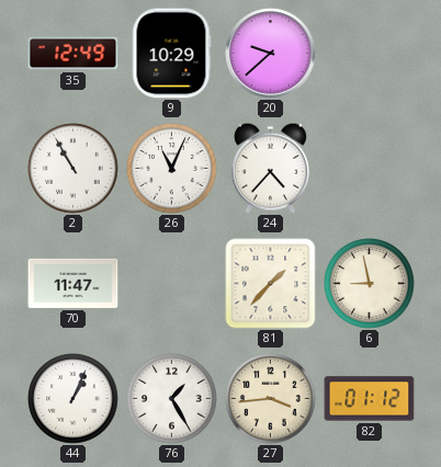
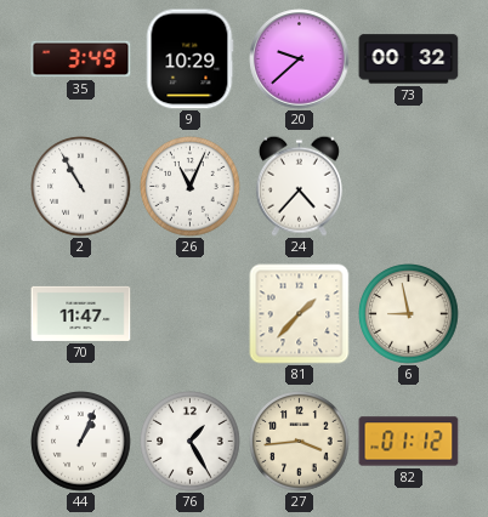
35: 12:49 -> 3:49 (81, 59)
73: none -> 00:32 (409, 59)
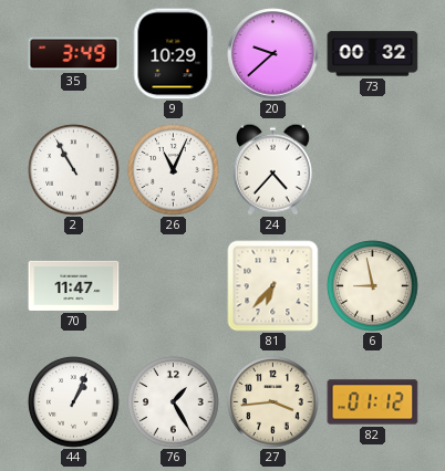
81: 1:37 -> 6:37 (273, 286)
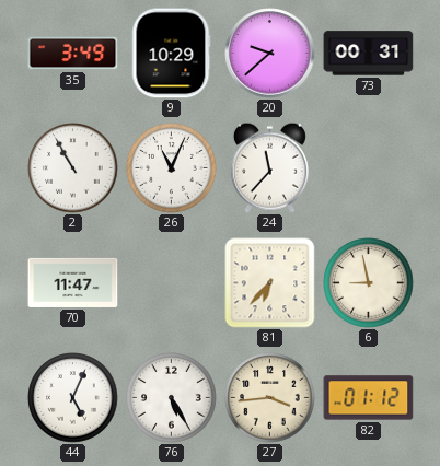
73: 00:32 -> 00:31 (369, 54)
24: 4:37 -> 11:37 (269, 167)
44: 1:04 -> 5:04 (73, 398)
76: 1:25 -> 5:25 (172, 398)
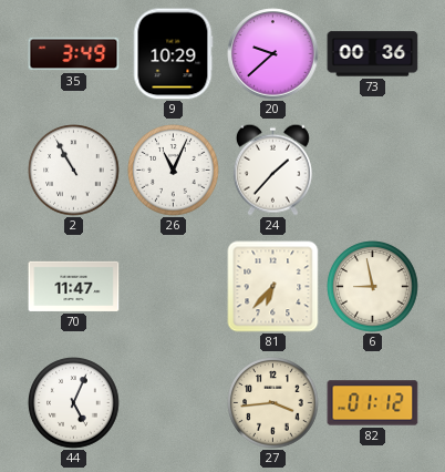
73: 00:31 -> 00:36 (373, 54)
24: 11:37 -> 1:37 (272, 170)
76: 5:25 -> none (172, 398)
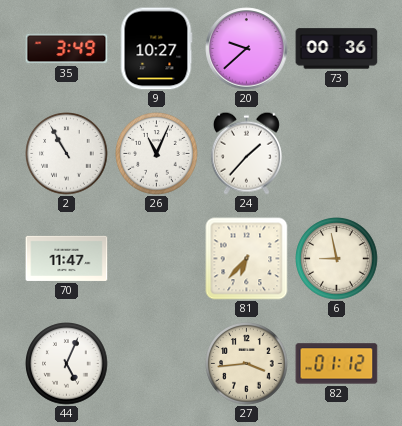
9: 10:29 -> 10:27 (156, 49)
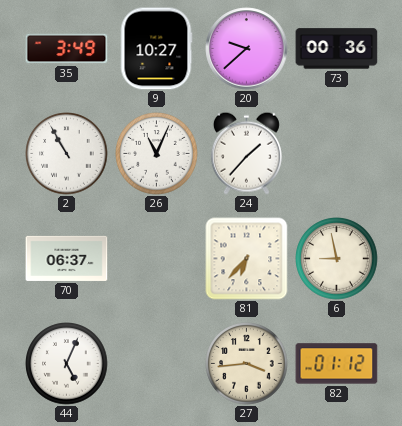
70: 11:47 -> 06:37 (67, 258)
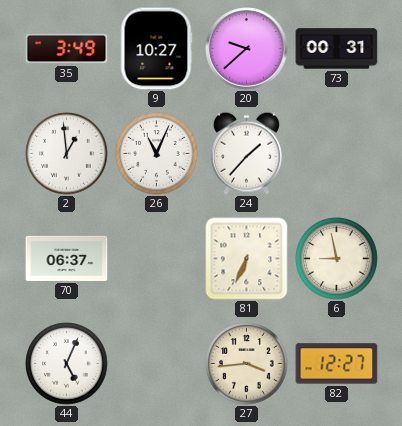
73: 00:36 -> 00:31 (337, 49)
2: 10:55 -> 12:59 (67, 154)
81: 6:37 -> 6:34 (247, 259)
82: 01:12 -> 12:27 (337, 364)
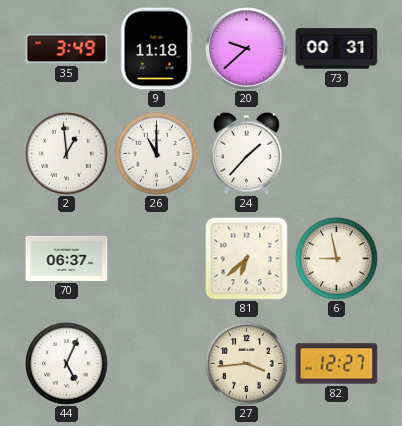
9: 10:27 -> 11:18 (156, 49)
26: 11:04 -> 11:00 (157, 154)
81: 6:34 -> 6:38 (247, 259)
